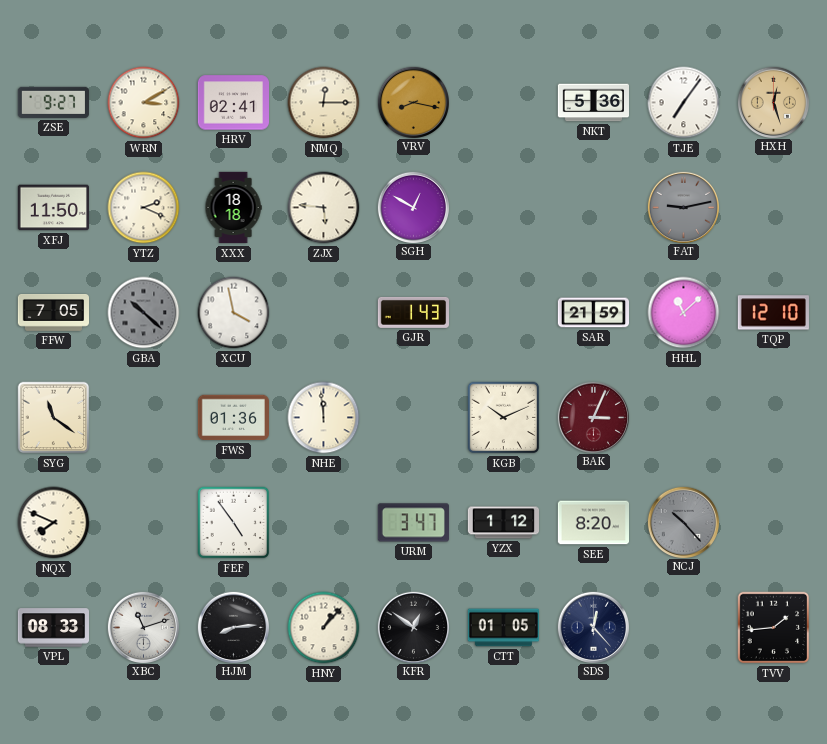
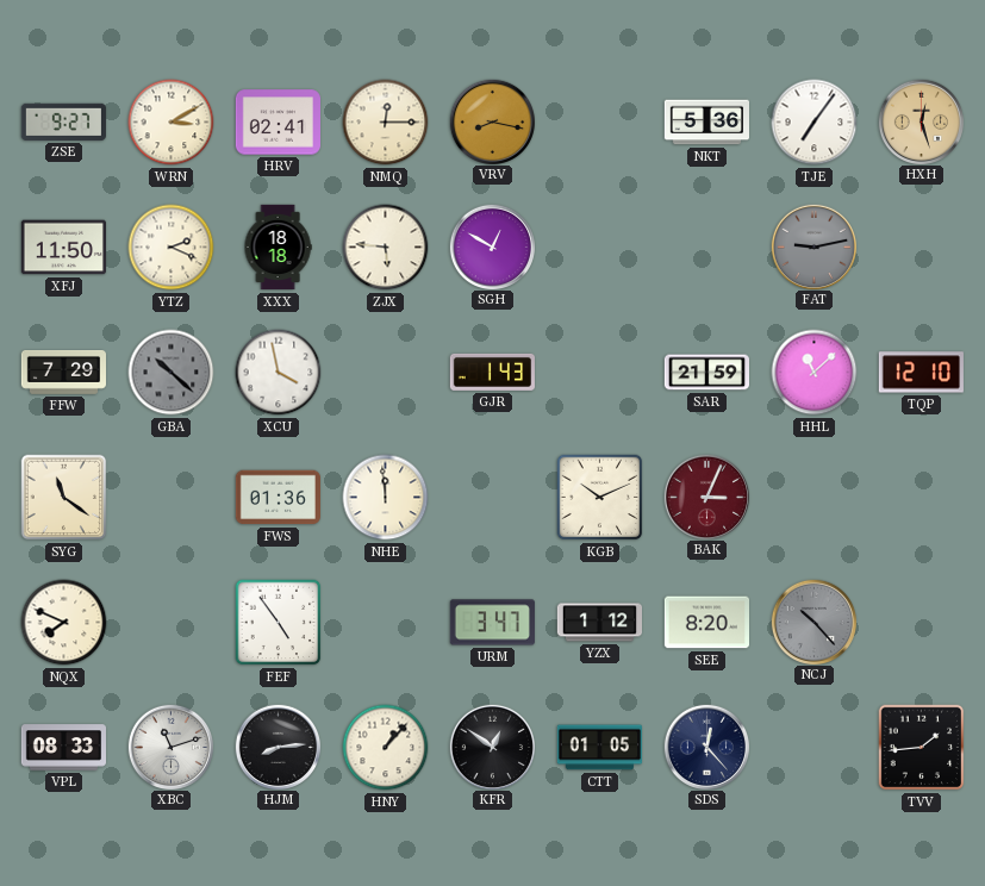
FFW: 7:05 -> 7:29 (63, 373)
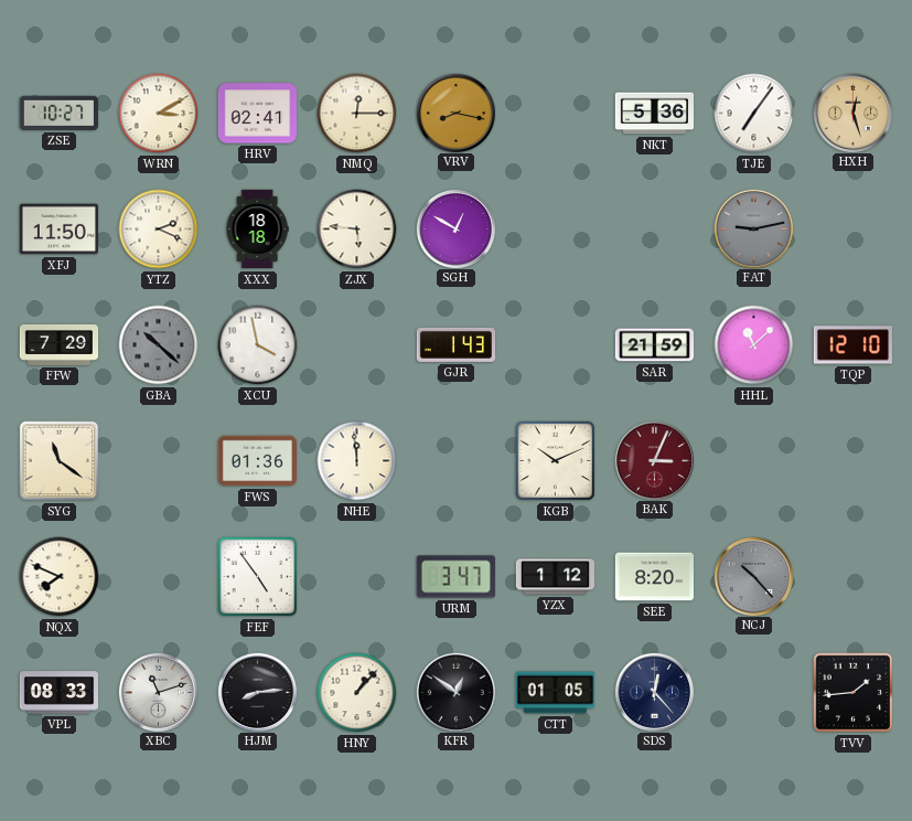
ZSE: 9:27 -> 10:27 (58, 113)
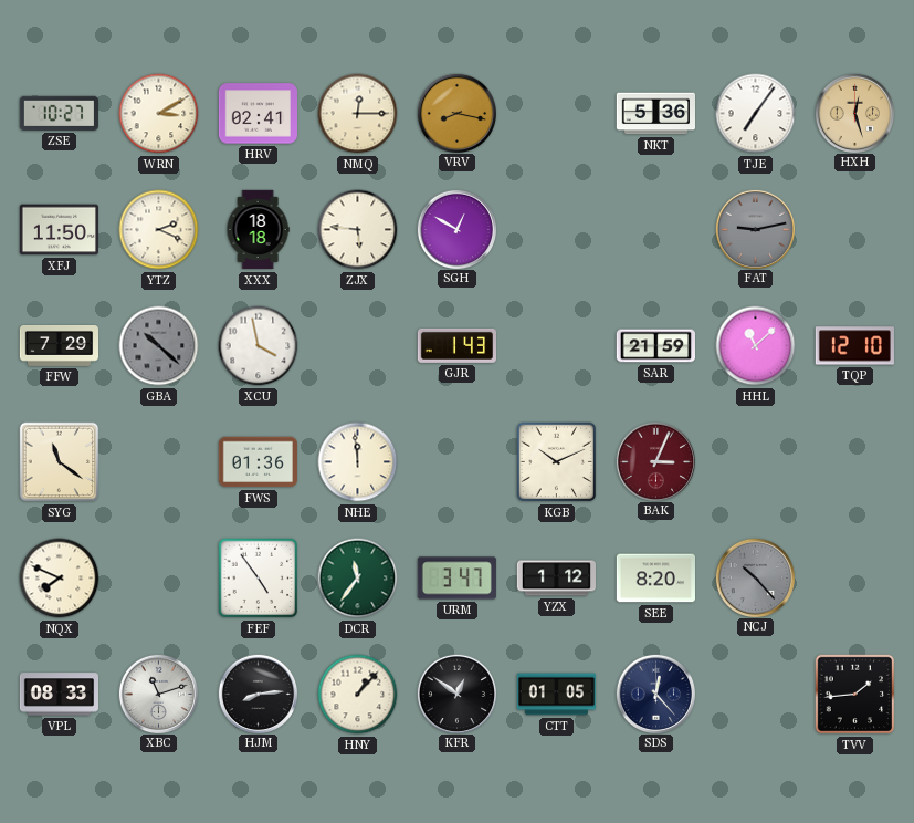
DCR: none -> 11:36 (358, 579)
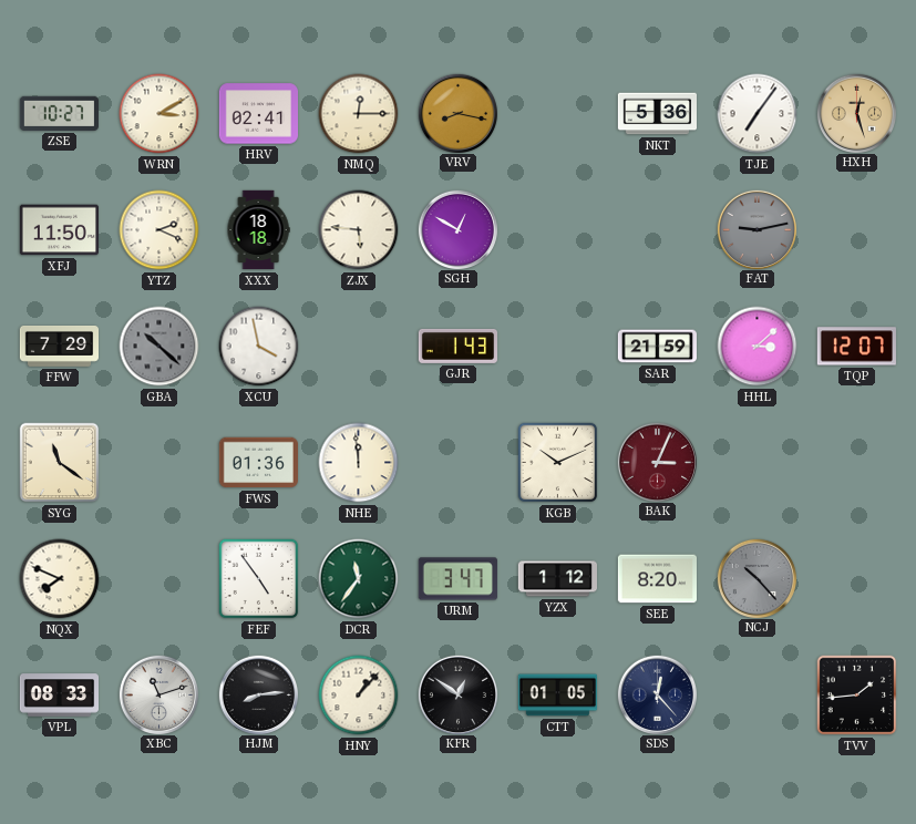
HHL: 11:08 -> 3:08 (758, 347)
TQP: 12:10 -> 12:07 (856, 347)
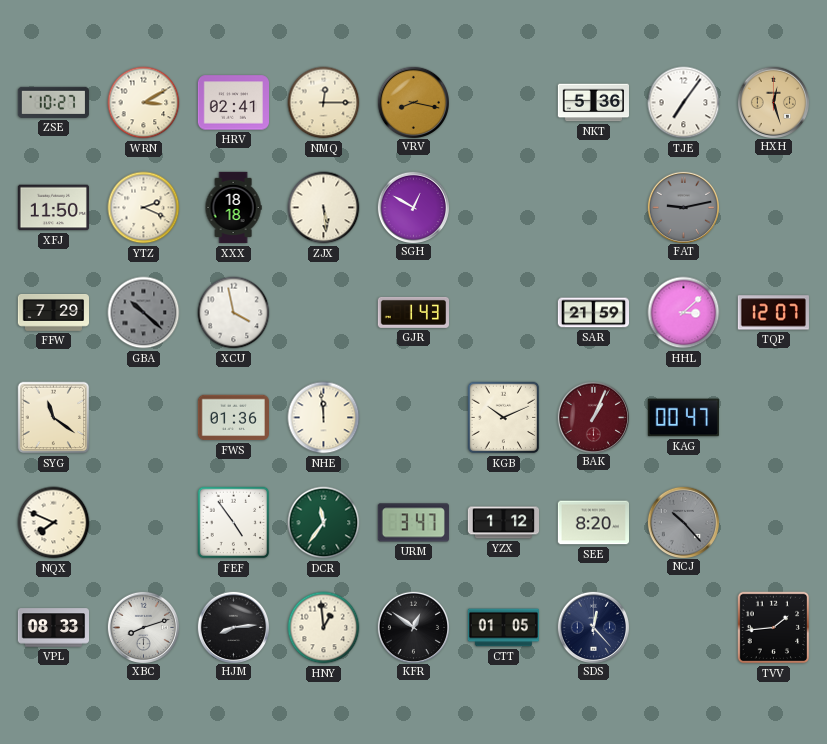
ZJX: 5:46 -> 5:29 (324, 208)
BAK: 3:04 -> 1:04 (593, 417)
KAG: none -> 00:47 (683, 418)
XBC: 11:12 -> 8:12 (143, 627)
HNY: 1:07 -> 12:59 (324, 628)
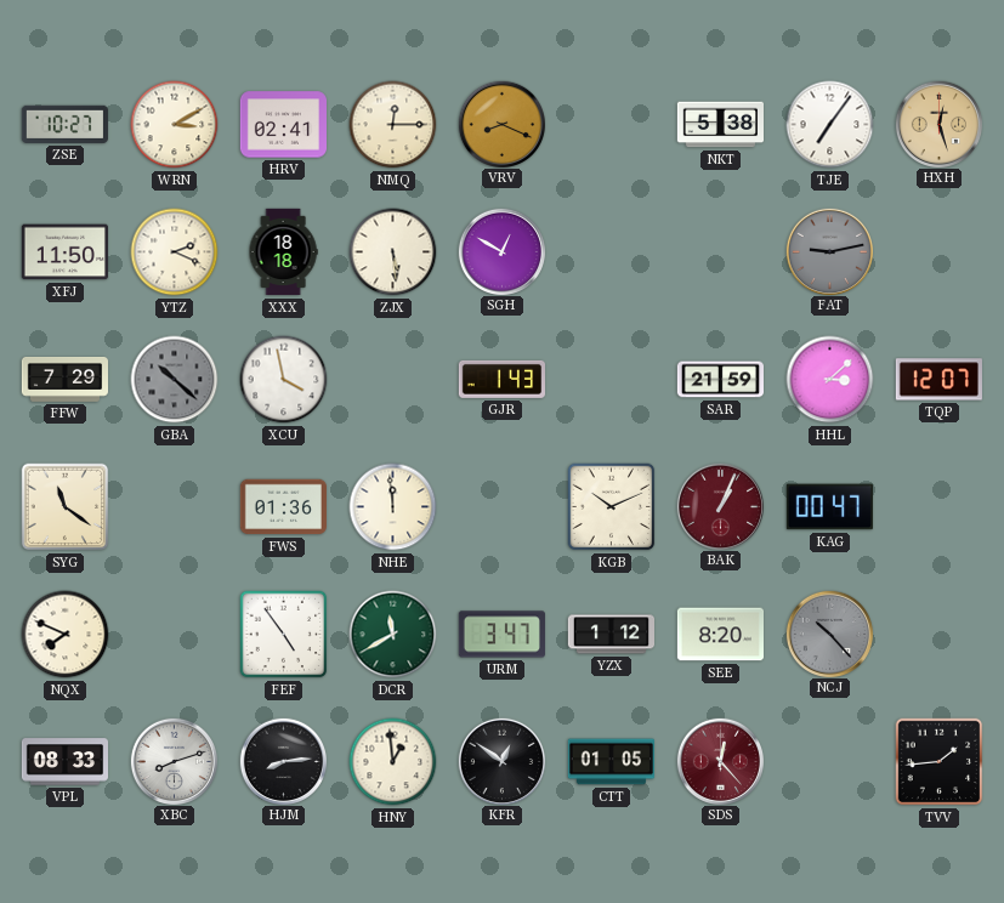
VRV: 8:17 -> 8:19 (501, 124)
NKT: 5:36 -> 5:38 (720, 125)
DCR: 11:36 -> 11:40 (393, 635)
SDS dial: navy -> burgundy (720, 761)
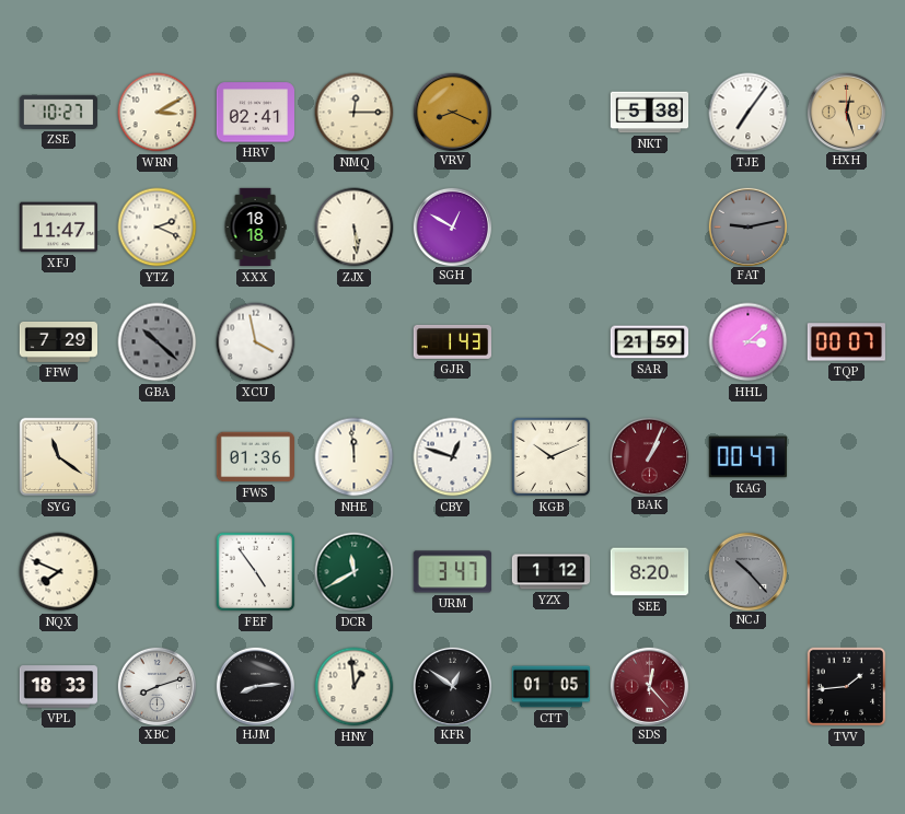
XFJ: 11:50 -> 11:47 (58, 228)
TQP: 12:07 -> 00:07 (846, 342)
CBY: none -> 12:48 (453, 457)
VPL: 08:33 -> 18:33 (58, 687)
